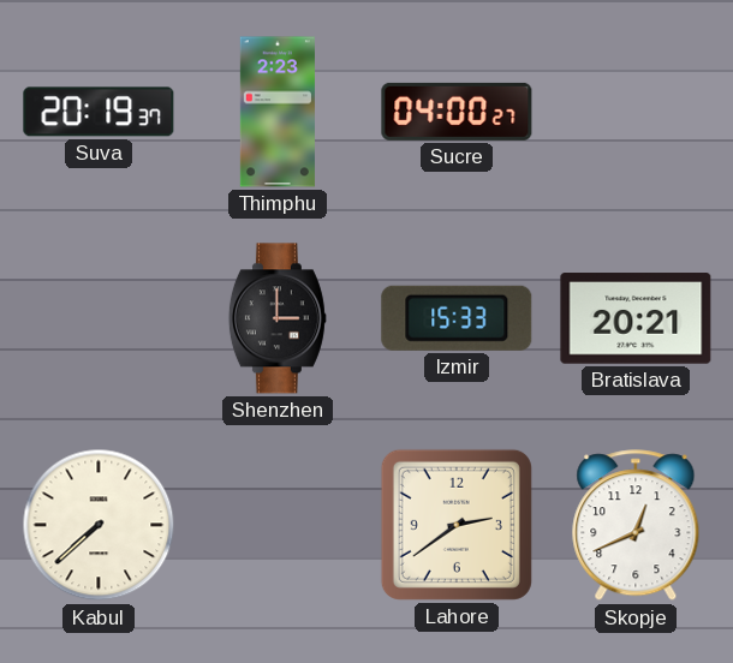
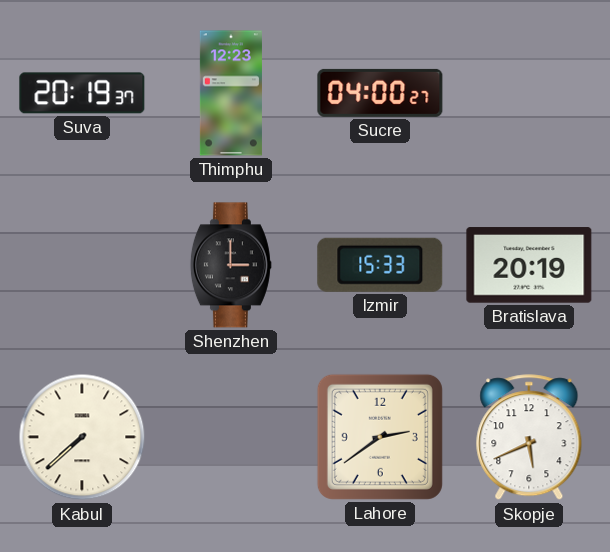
Thimphu: 2:23 -> 12:23 (231, 93)
Bratislava: 20:21 -> 20:19 (529, 265)
Skopje: 12:41 -> 5:41 (529, 438)
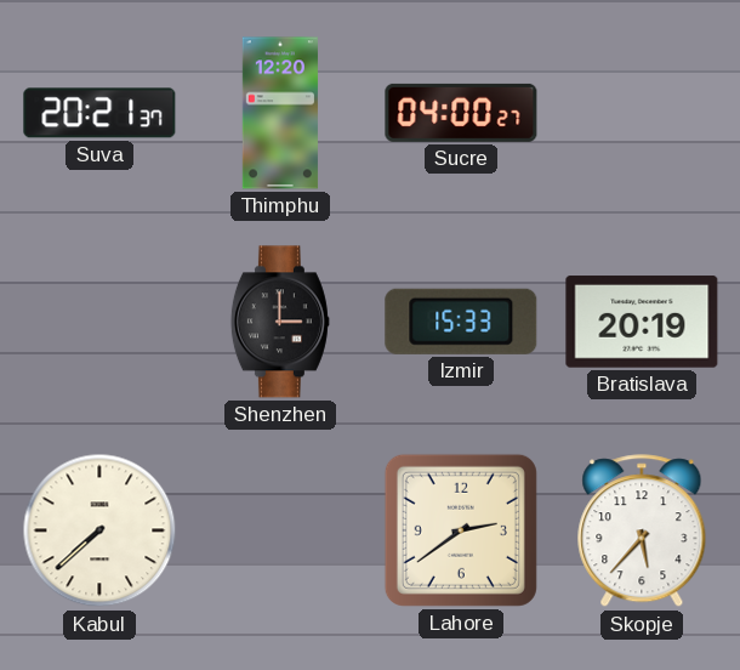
Suva: 20:19 -> 20:21 (99, 113)
Thimphu: 12:23 -> 12:20 (280, 113)
Skopje: 5:41 -> 5:37 (642, 532)
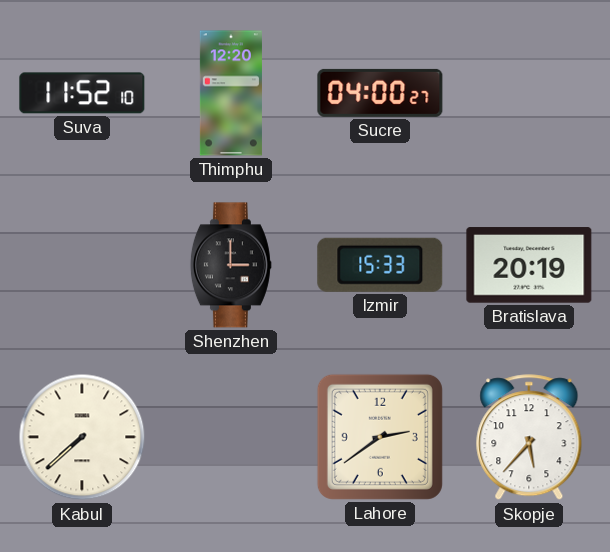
Suva: 20:21 -> 11:52 (82, 93)
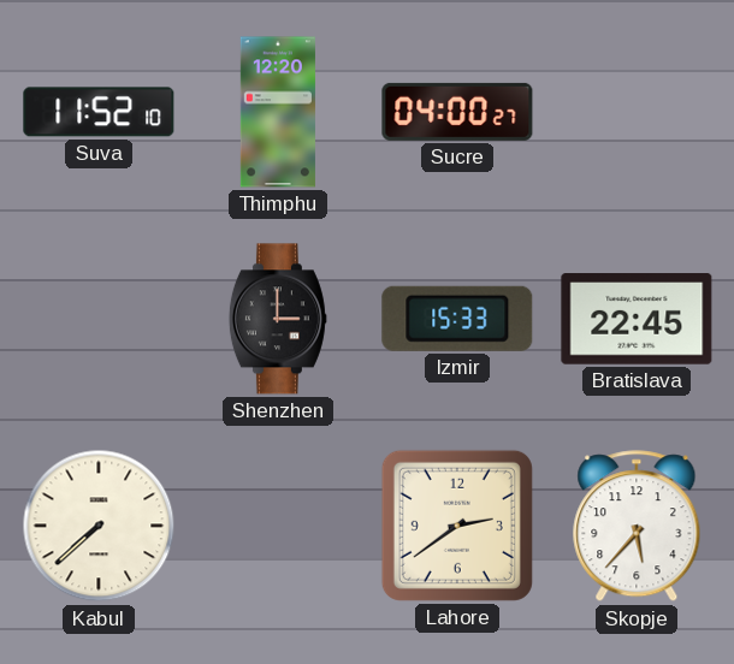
Bratislava: 20:19 -> 22:45 (637, 319)
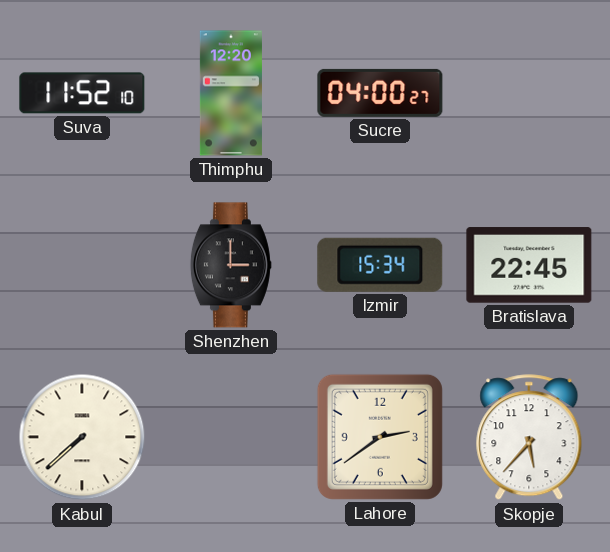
Izmir: 15:33 -> 15:34 (380, 265)
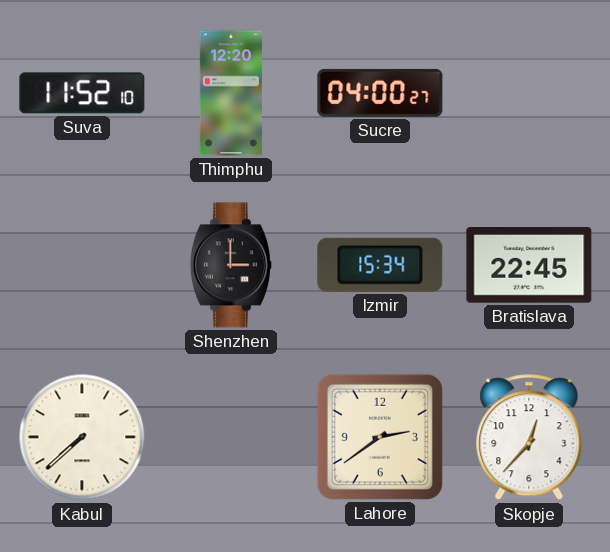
Skopje: 5:37 -> 12:37 (529, 438)
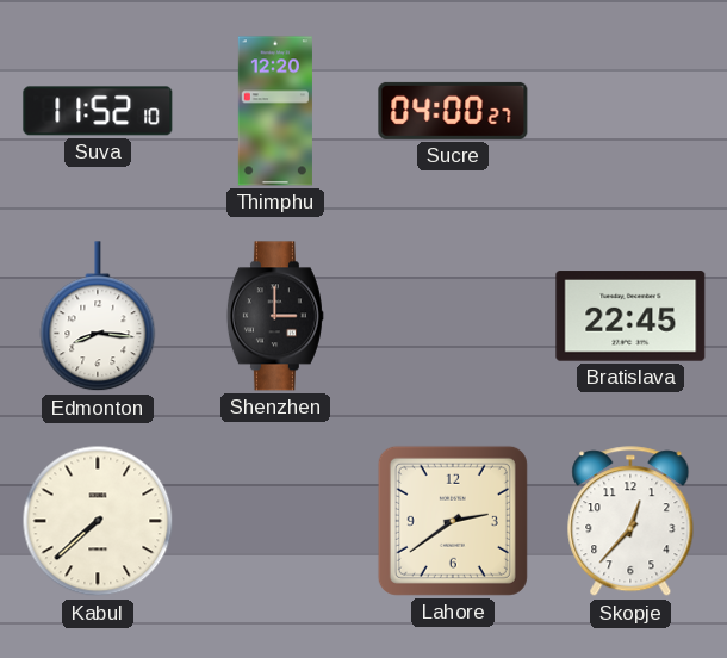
Edmonton: none -> 8:16 (98, 317)
Izmir: 15:34 -> none (380, 265)
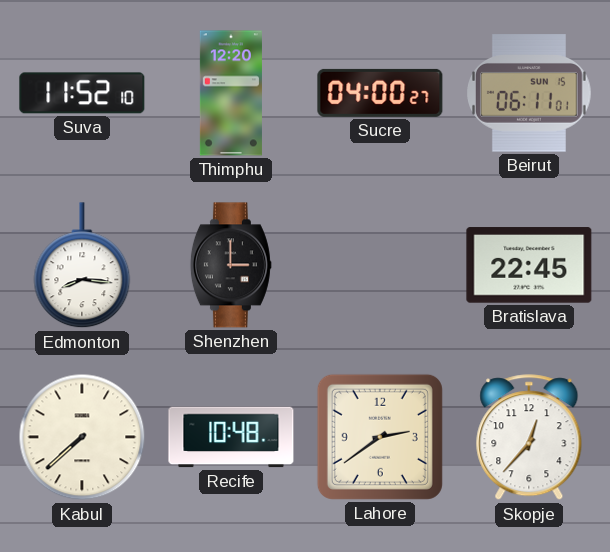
Beirut: none -> 06:11 (530, 93)
Recife: none -> 10:48 (231, 437)
